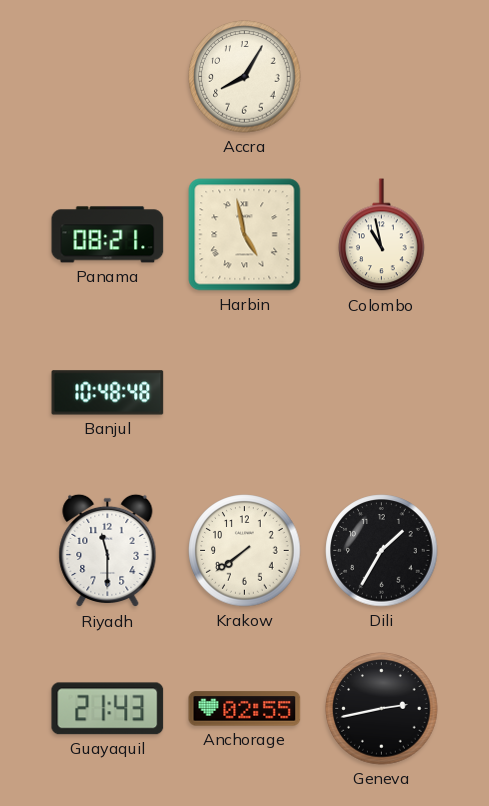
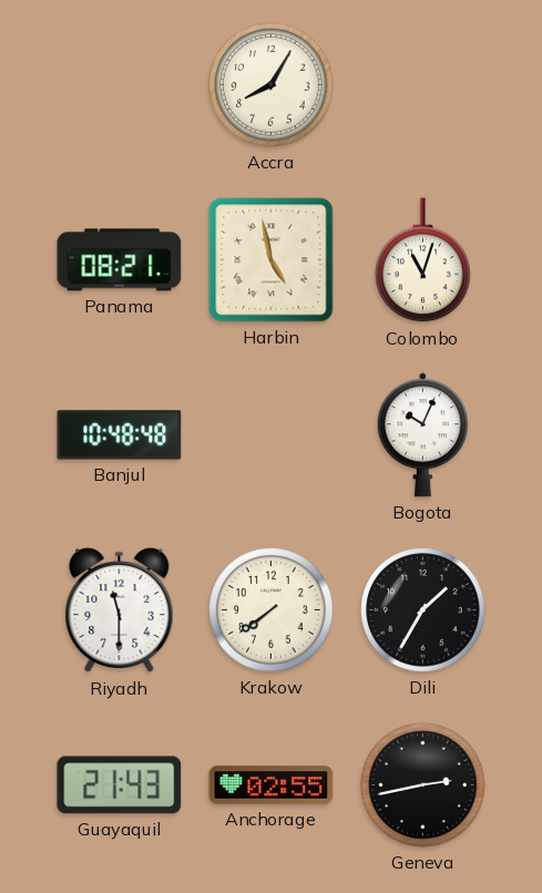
Colombo: 10:58 -> 11:03 (423, 260)
Bogota: none -> 10:04 (422, 435)
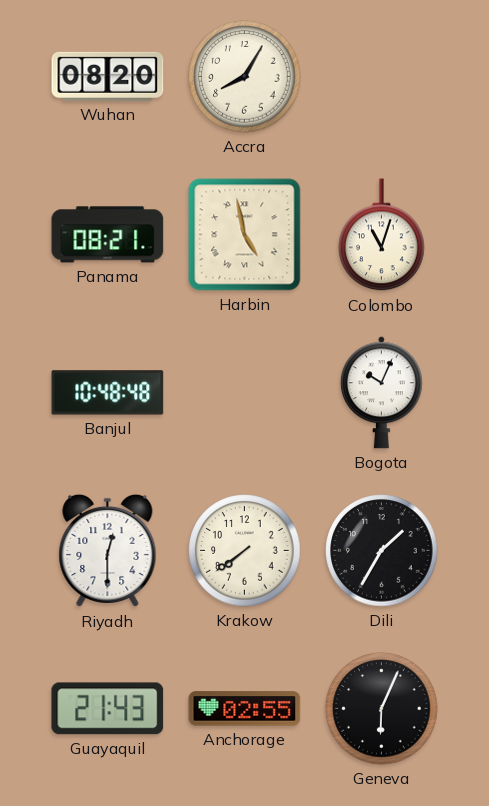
Wuhan: none -> 08:20 (108, 76)
Riyadh: 11:30 -> 12:30 (108, 551)
Geneva: 2:43 -> 6:04 (382, 709)
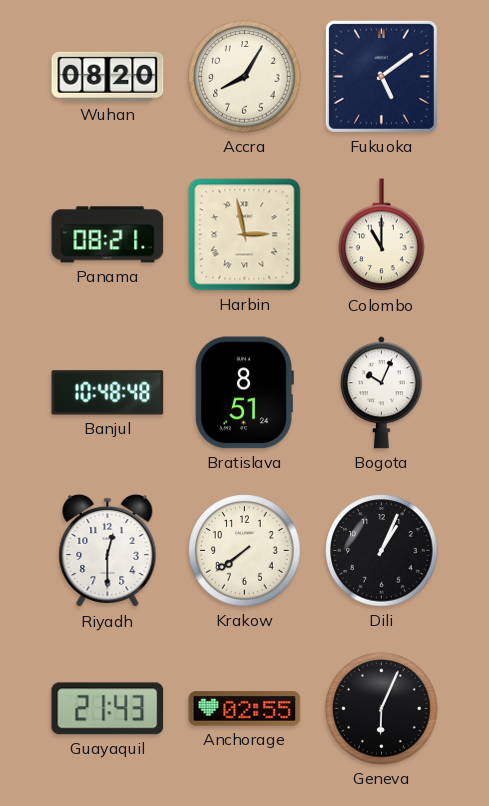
Fukuoka: none -> 5:09 (381, 76)
Harbin: 4:58 -> 2:58 (245, 235)
Colombo: 11:03 -> 11:00 (382, 235)
Bratislava: none -> 8:51 (244, 393)
Dili: 1:35 -> 1:04 (382, 551)
